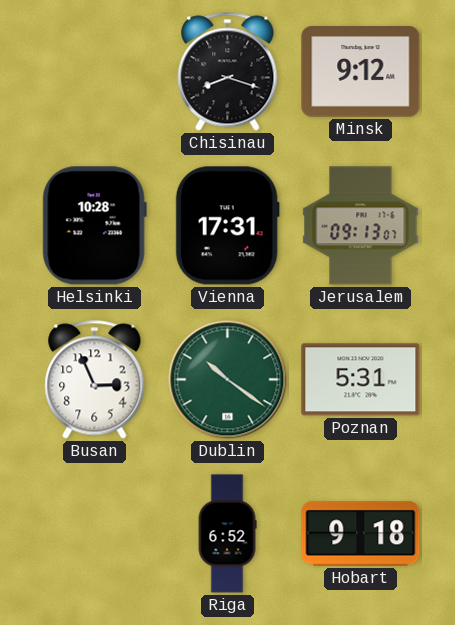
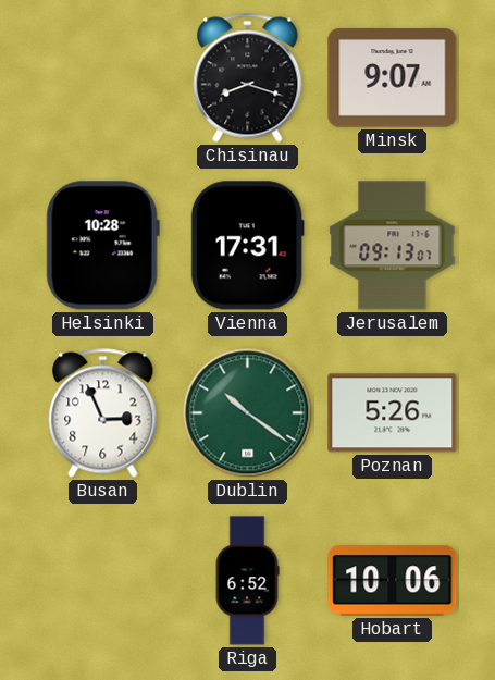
Minsk: 9:12 -> 9:07 (393, 78)
Poznan: 5:31 -> 5:26 (393, 413)
Hobart: 9:18 -> 10:06 (393, 581)
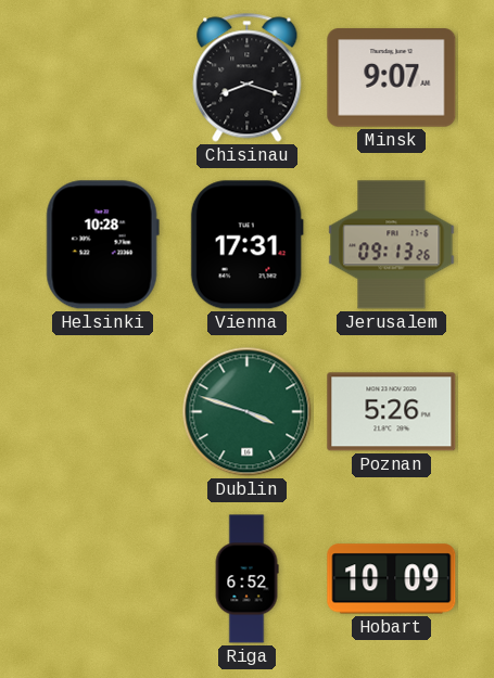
Jerusalem: 09:13:07 -> 09:13:26 (392, 245)
Busan: 2:56 -> none (103, 413)
Dublin: 10:21 -> 3:48 (248, 412)
Hobart: 10:06 -> 10:09 (392, 579)
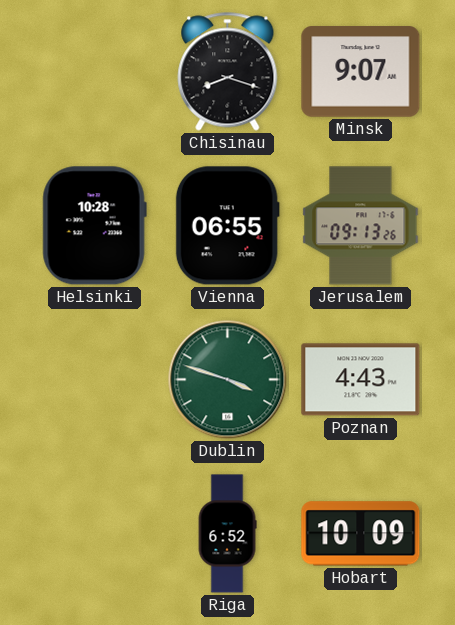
Vienna: 17:31 -> 06:55 (227, 226)
Poznan: 5:26 -> 4:43 (361, 380)
